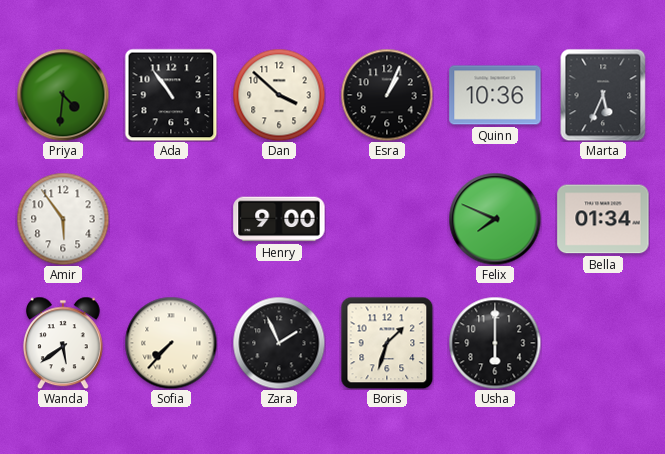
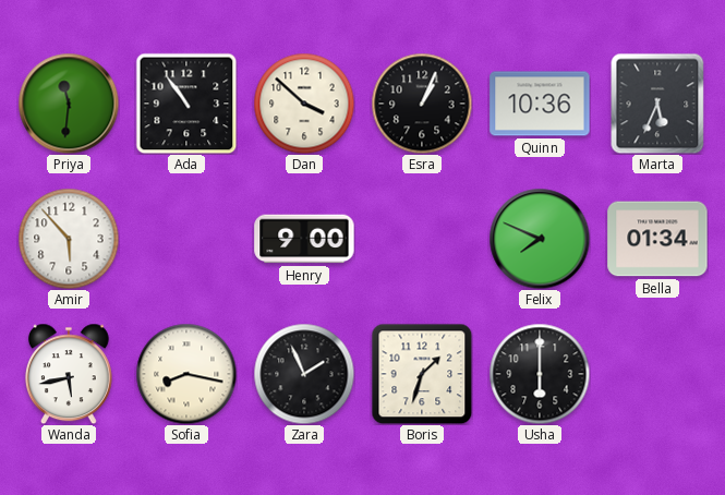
Priya: 4:31 -> 11:31 (69, 104)
Amir: 5:54 -> 5:53 (69, 239)
Wanda: 5:39 -> 5:43 (69, 374)
Sofia: 7:37 -> 8:17 (186, 374)
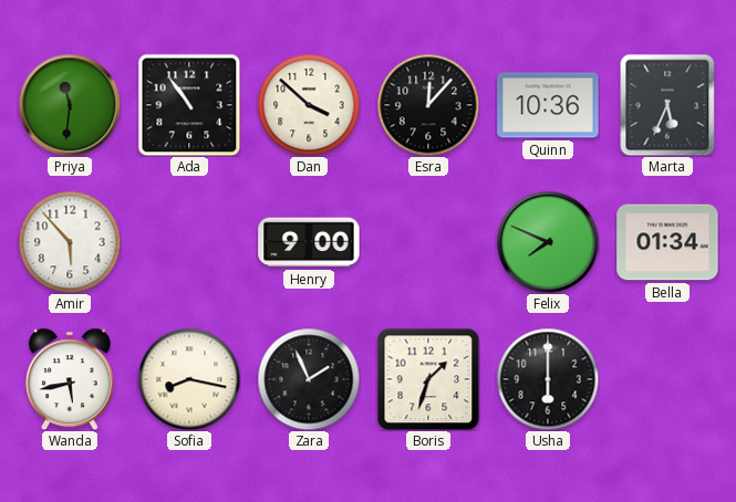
Esra: 1:04 -> 12:07 (428, 105)
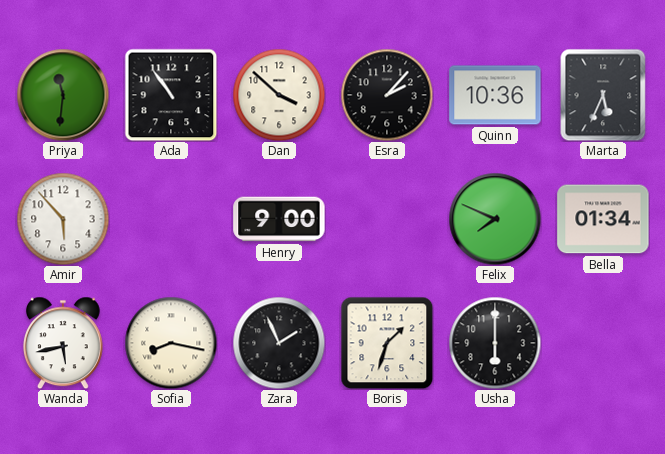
Esra: 12:07 -> 2:07 (387, 95)
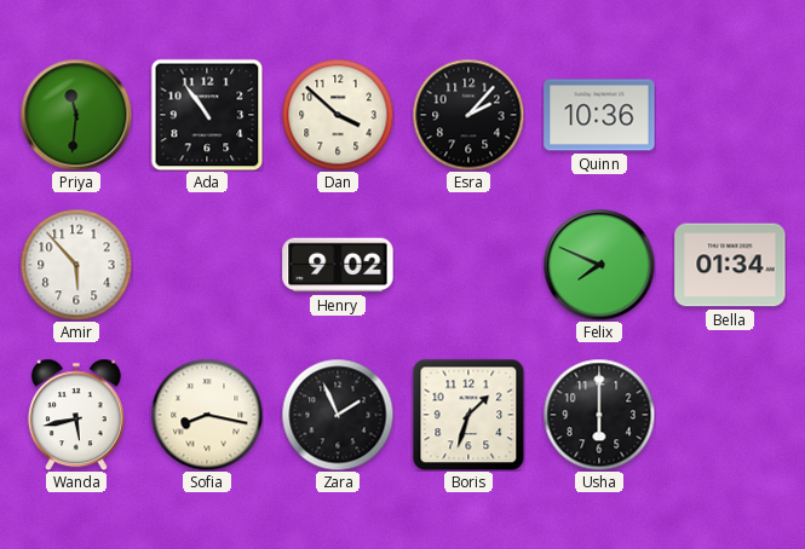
Marta: 5:34 -> none (603, 95)
Henry: 9:00 -> 9:02 (338, 265)
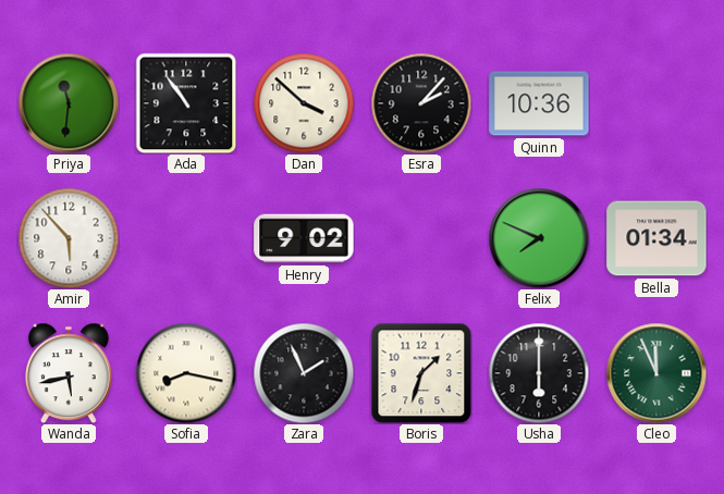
Cleo: none -> 11:56 (656, 373)
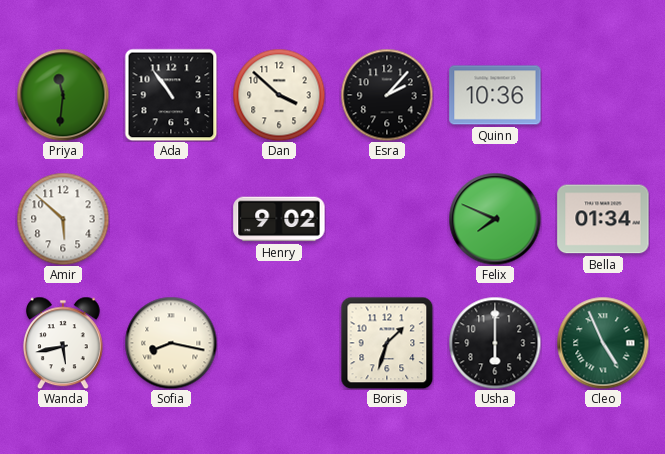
Amir: 5:53 -> 5:52 (63, 219)
Zara: 1:56 -> none (304, 373)
Cleo: 11:56 -> 4:56 (603, 343)
